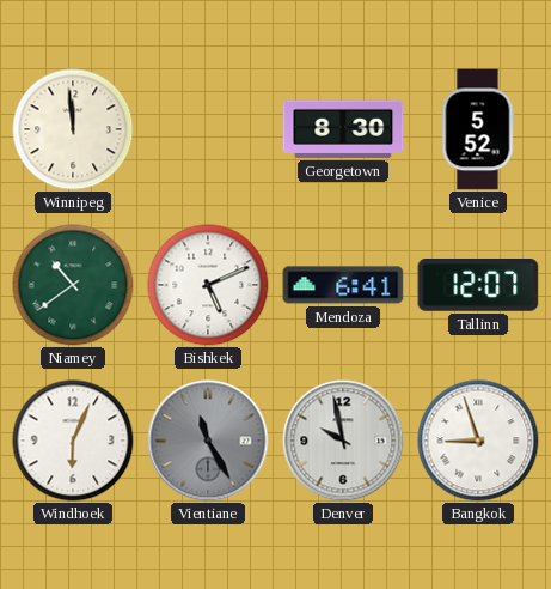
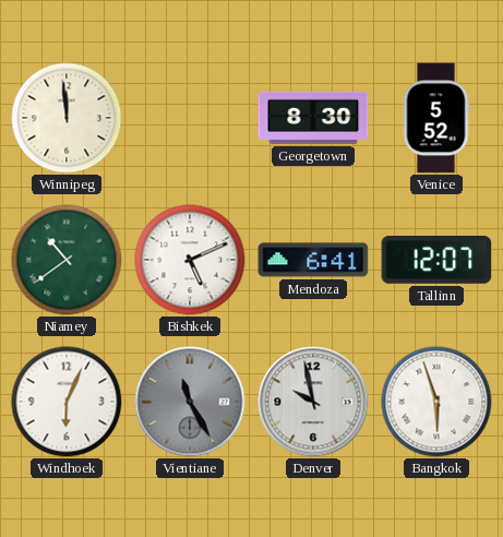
Bangkok: 8:57 -> 5:57 (436, 402)
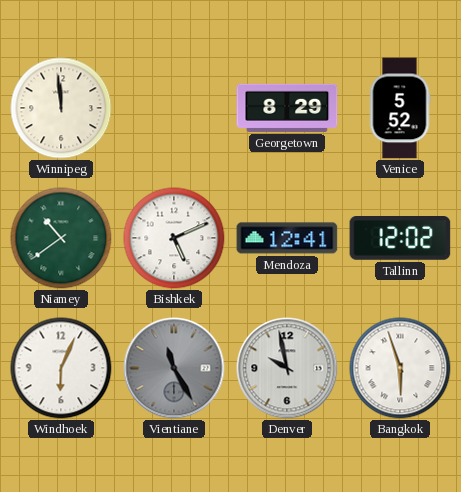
Georgetown: 8:30 -> 8:29 (287, 108)
Mendoza: 6:41 -> 12:41 (287, 238)
Tallinn: 12:07 -> 12:02 (400, 238)
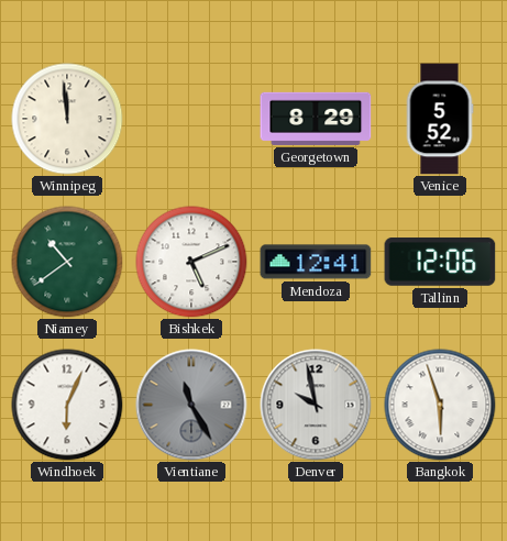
Tallinn: 12:02 -> 12:06 (440, 262)
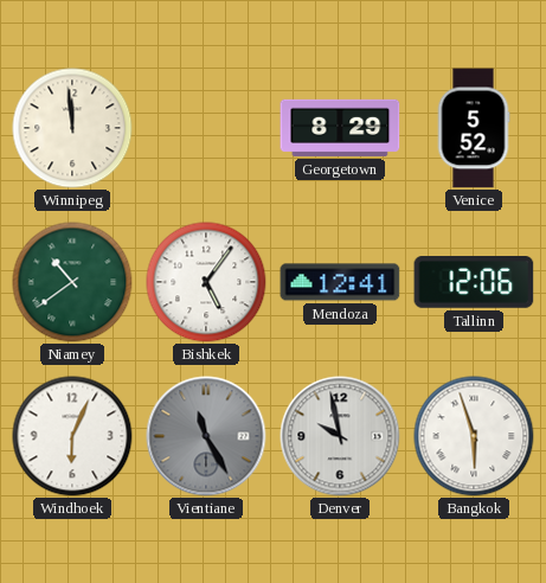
Bishkek: 5:11 -> 5:06 (206, 282)
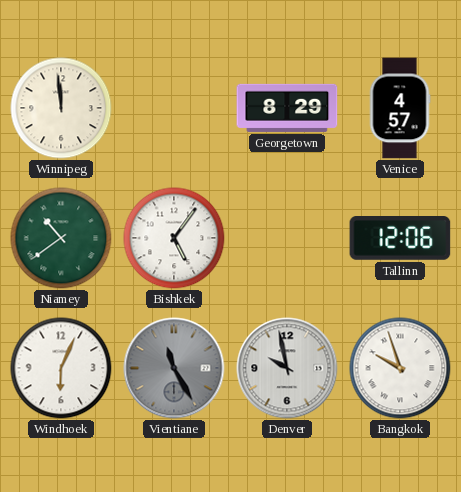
Venice: 5:52 -> 4:57 (400, 108)
Mendoza: 12:41 -> none (340, 282)
Bangkok: 5:57 -> 9:57 (400, 368)
